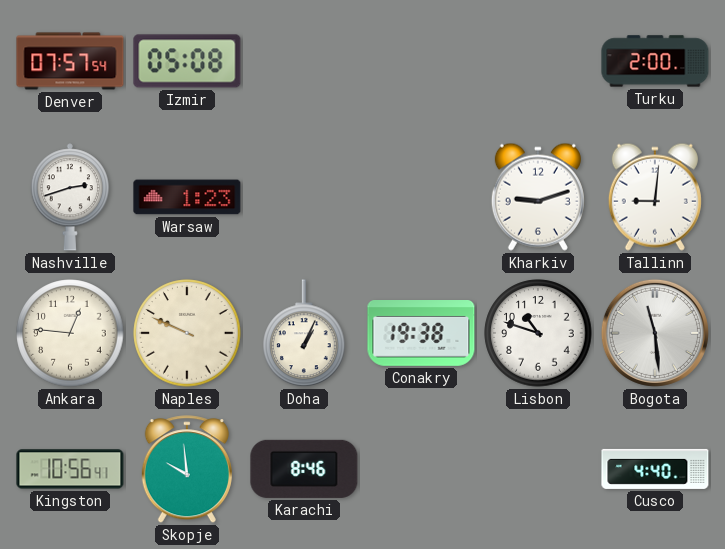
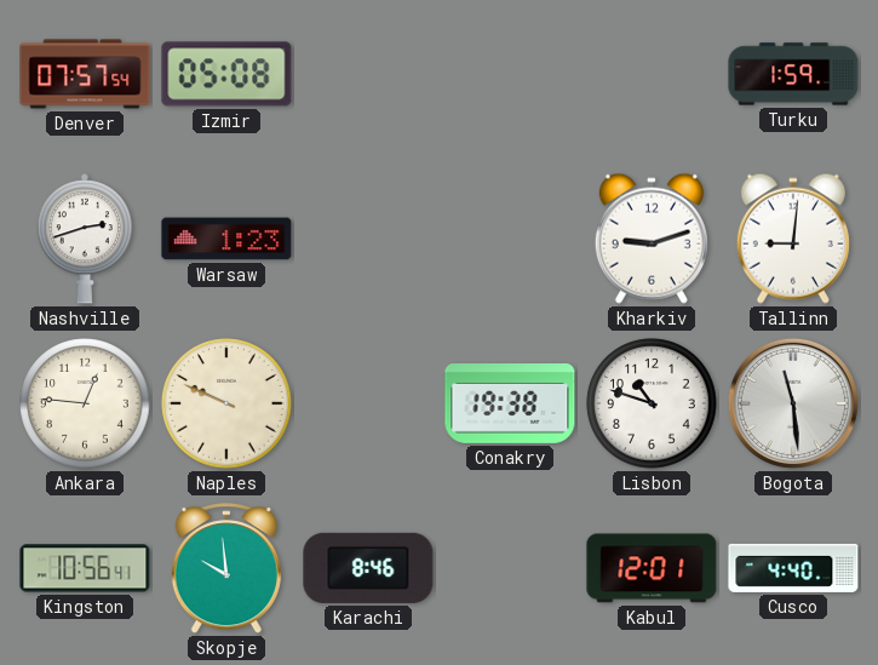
Turku: 2:00 -> 1:59 (793, 74)
Doha: 1:04 -> none (304, 334)
Kabul: none -> 12:01 (652, 568)
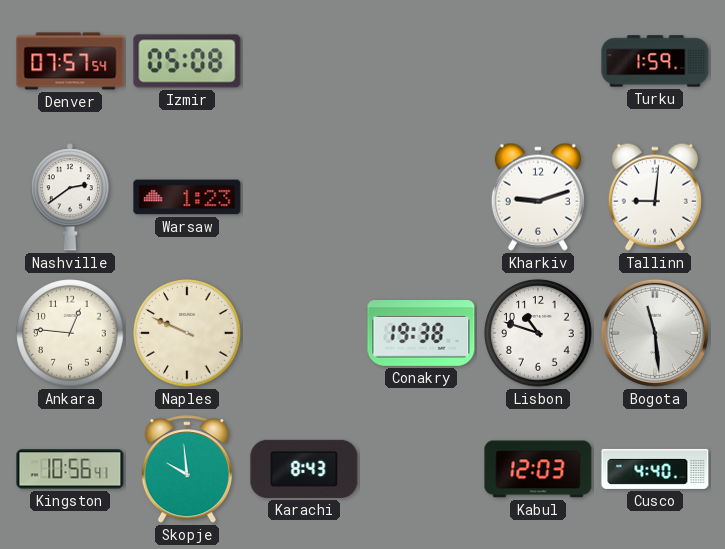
Nashville: 2:42 -> 2:39 (69, 197)
Karachi: 8:46 -> 8:43 (304, 469)
Kabul: 12:01 -> 12:03 (538, 469)
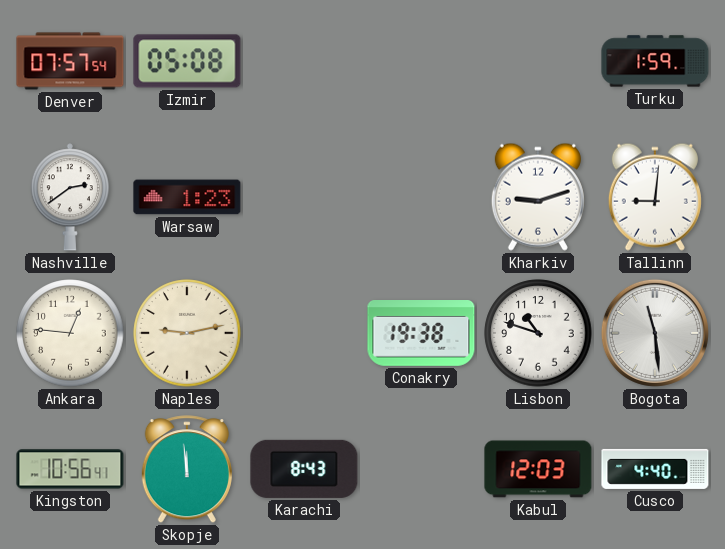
Naples: 9:49 -> 9:13 (187, 333)
Skopje: 9:59 -> 11:59 (187, 470)
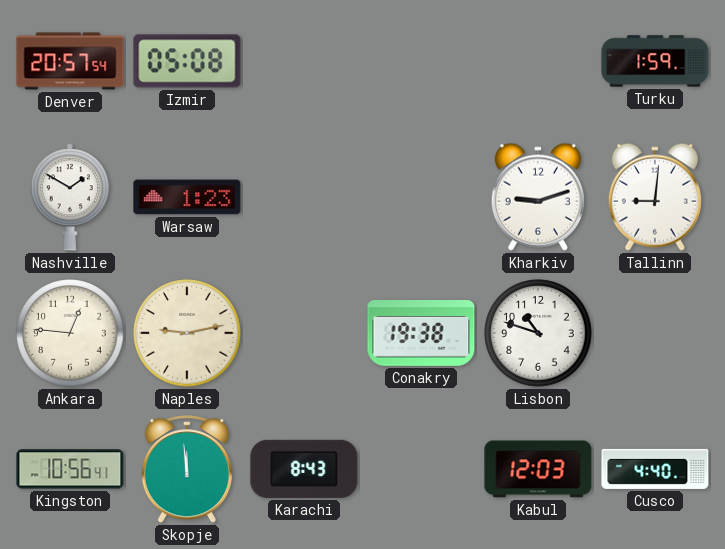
Denver: 07:57 -> 20:57 (70, 61)
Nashville: 2:39 -> 1:50 (69, 197)
Bogota: 11:29 -> none (655, 333)
